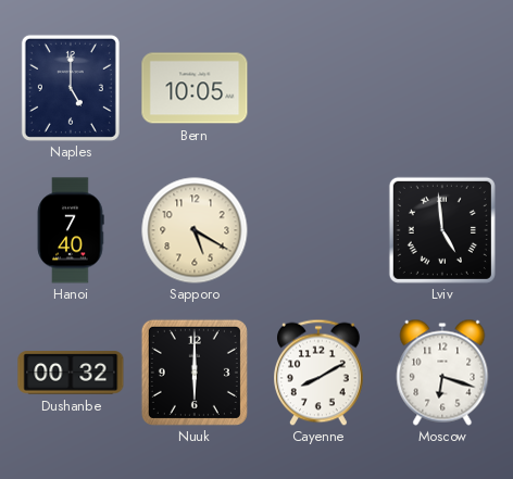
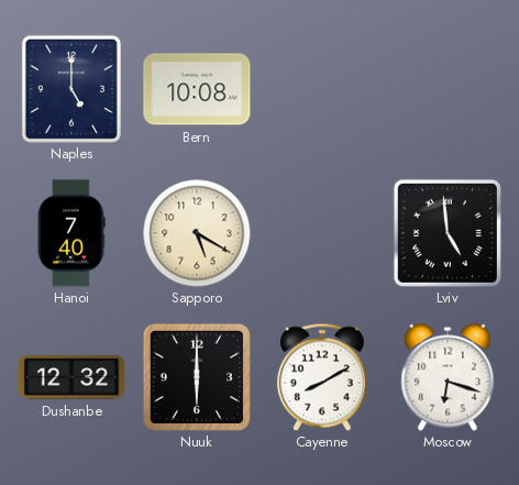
Bern: 10:05 -> 10:08 (197, 89)
Dushanbe: 00:32 -> 12:32 (71, 377)
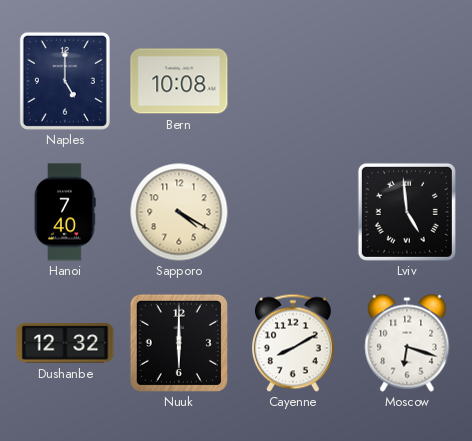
Sapporo: 5:20 -> 4:20 (179, 212)
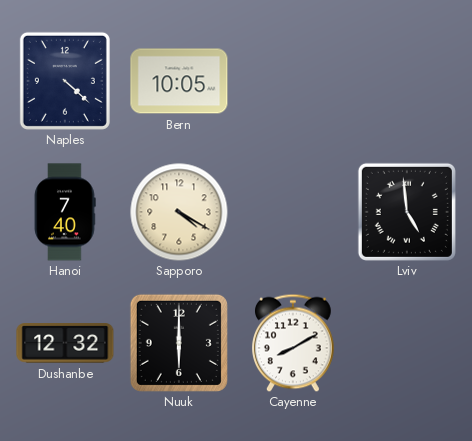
Naples: 5:00 -> 4:22 (65, 81)
Bern: 10:08 -> 10:05 (179, 81)
Moscow: 6:18 -> none (407, 343)
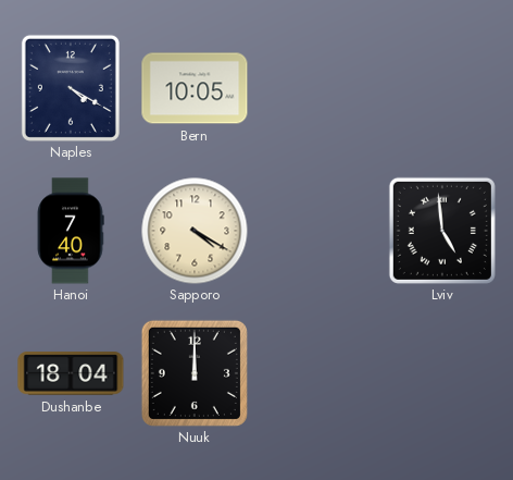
Naples: 4:22 -> 4:20 (71, 88)
Dushanbe: 12:32 -> 18:04 (71, 373)
Nuuk: 6:00 -> 12:00 (195, 373)
Cayenne: 8:10 -> none (294, 343)
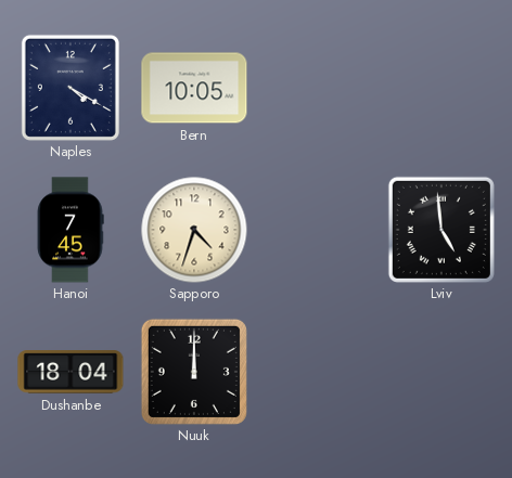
Hanoi: 7:40 -> 7:45 (71, 230)
Sapporo: 4:20 -> 4:33 (194, 230)
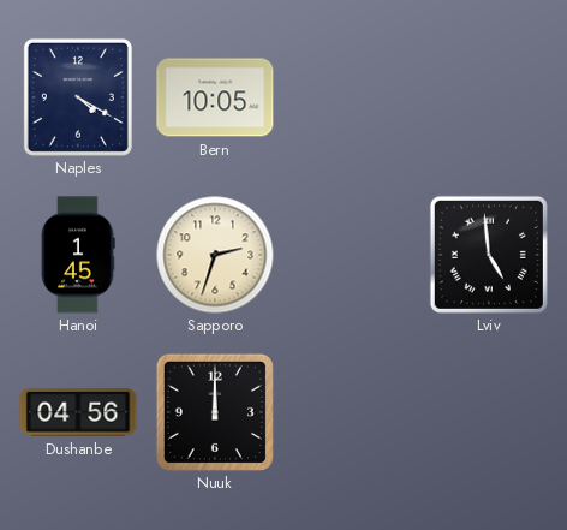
Hanoi: 7:45 -> 1:45 (78, 255)
Sapporo: 4:33 -> 2:33 (215, 255)
Dushanbe: 18:04 -> 04:56 (78, 412)
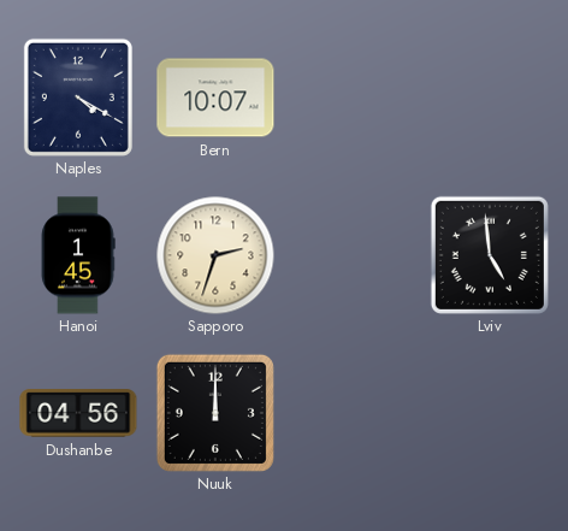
Bern: 10:05 -> 10:07 (215, 98)
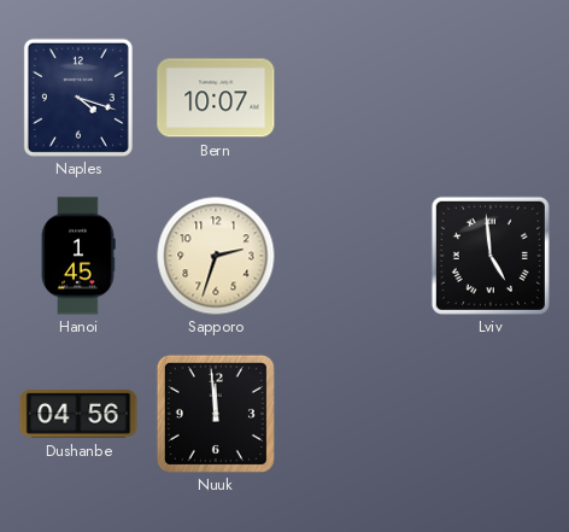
Naples: 4:20 -> 4:18 (78, 98)
Nuuk: 12:00 -> 11:59 (216, 414)
